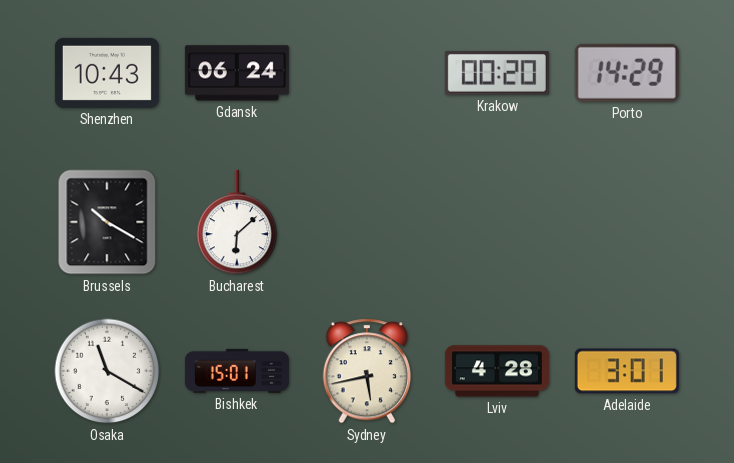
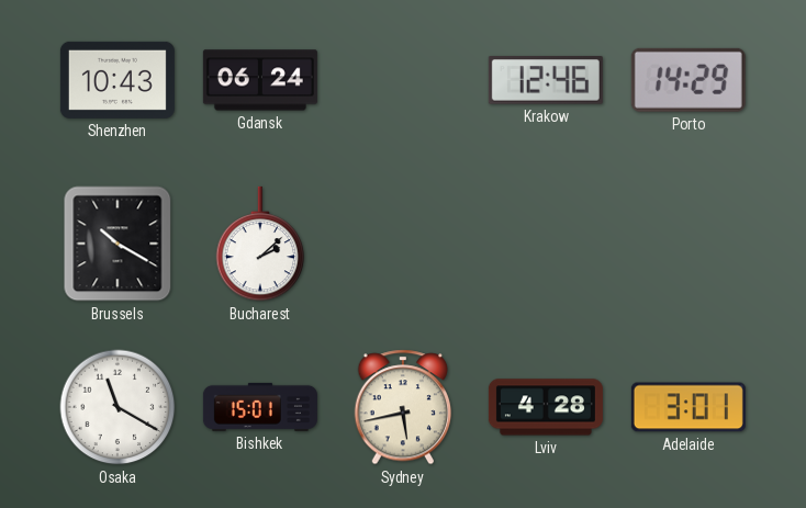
Krakow: 00:20 -> 12:46 (546, 80)
Bucharest: 6:08 -> 2:08 (260, 244)
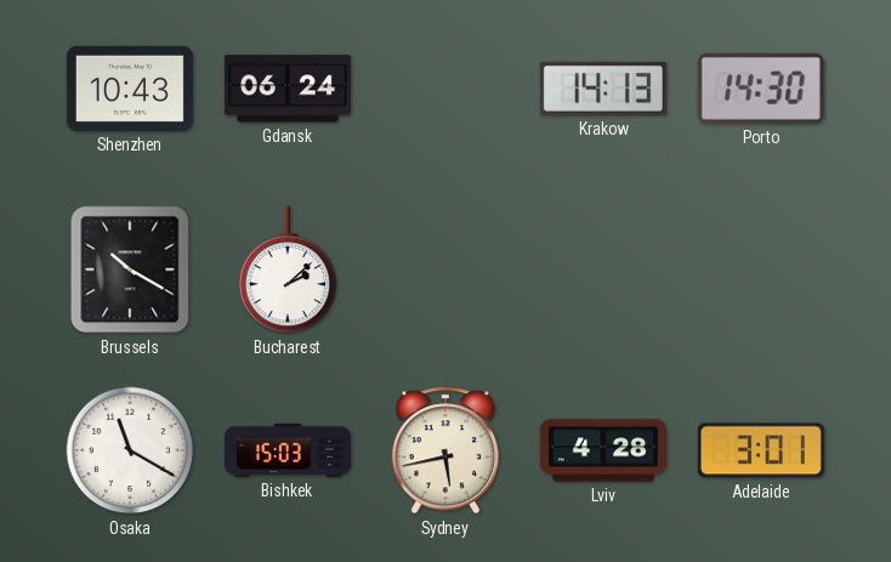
Krakow: 12:46 -> 14:13 (603, 89)
Porto: 14:29 -> 14:30 (761, 89)
Bishkek: 15:01 -> 15:03 (288, 450)
